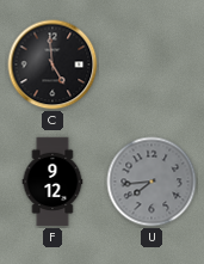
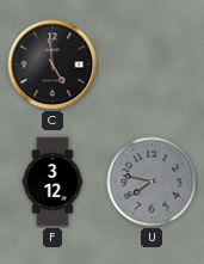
F: 9:12 -> 3:12 (52, 182)
U: 7:44 -> 7:47 (152, 182)
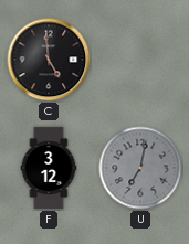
U: 7:47 -> 7:02 (140, 168)
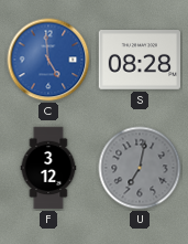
C dial: black -> blue (48, 60)
S: none -> 08:28 (140, 61)
